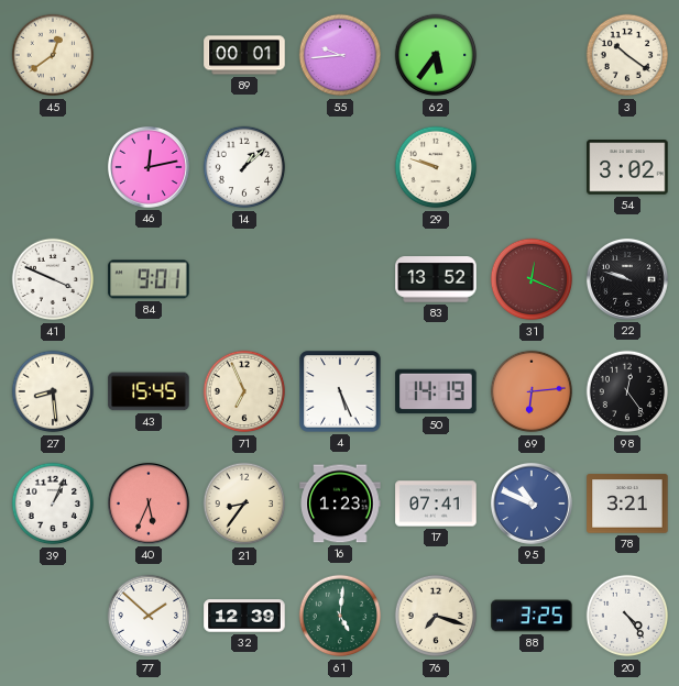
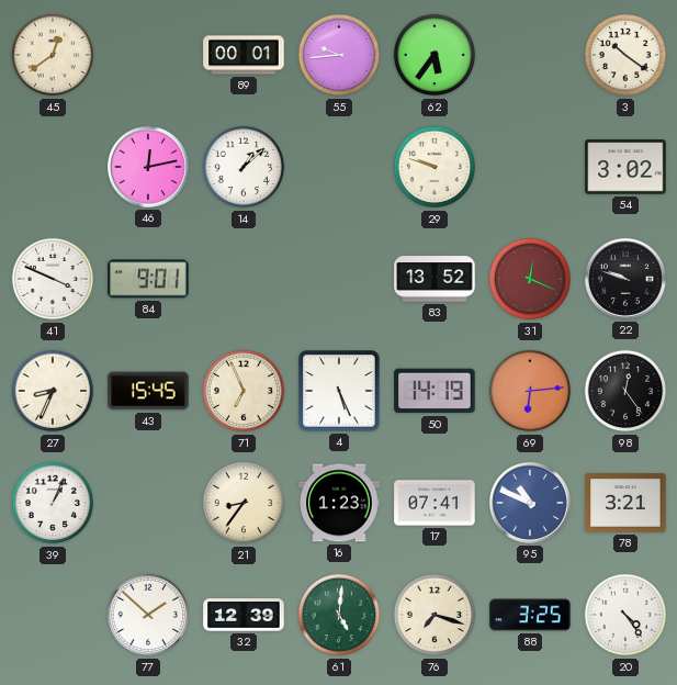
27: 8:29 -> 8:34 (53, 391)
40: 5:34 -> none (149, 504)
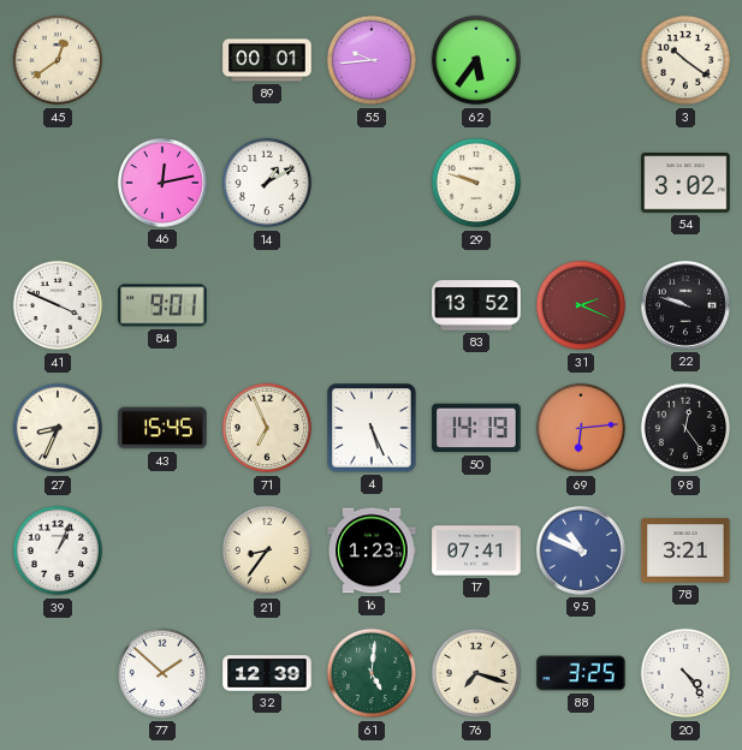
14: 1:08 -> 1:10 (267, 183)
31: 12:19 -> 2:19 (581, 305)
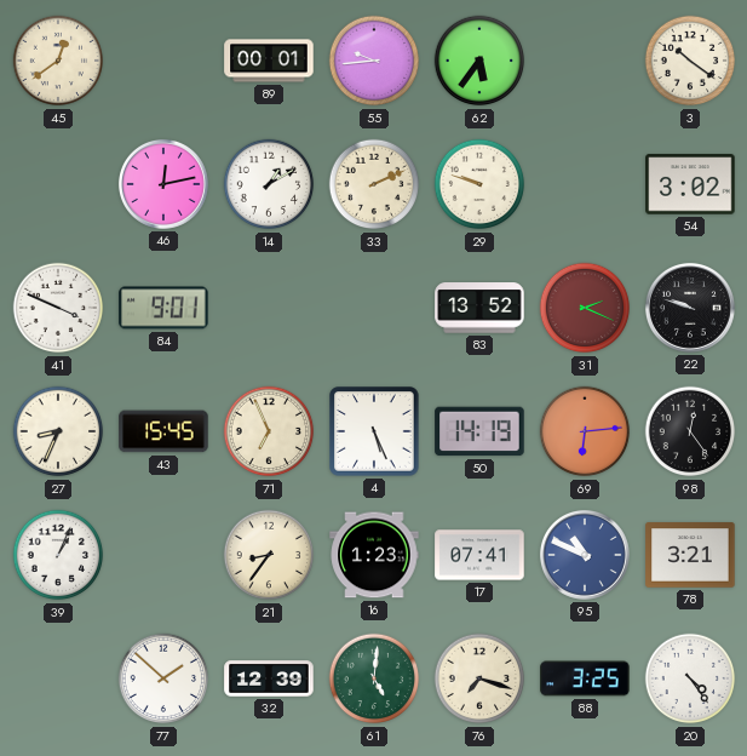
33: none -> 2:11 (374, 184)
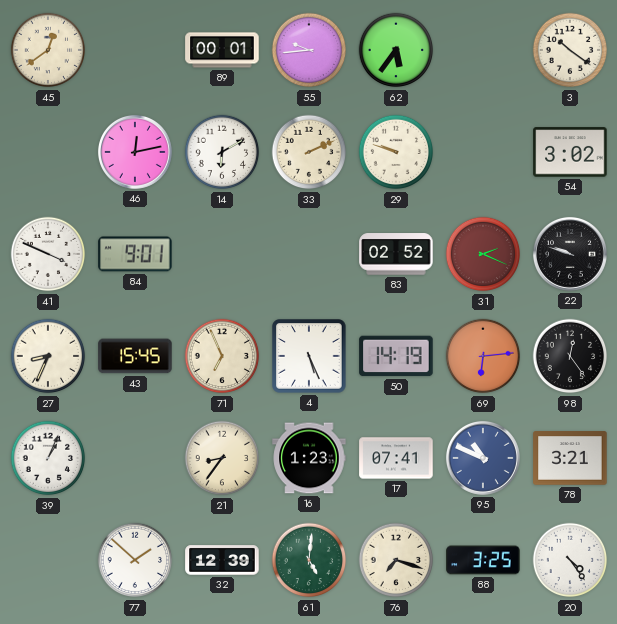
14: 1:10 -> 6:10 (222, 152)
83: 13:52 -> 02:52 (396, 254)
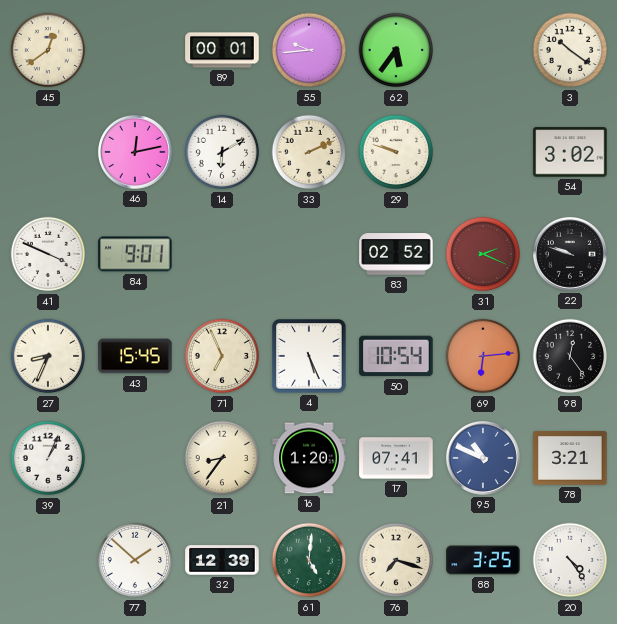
50: 14:19 -> 10:54 (396, 356)
16: 1:23 -> 1:20 (309, 458)
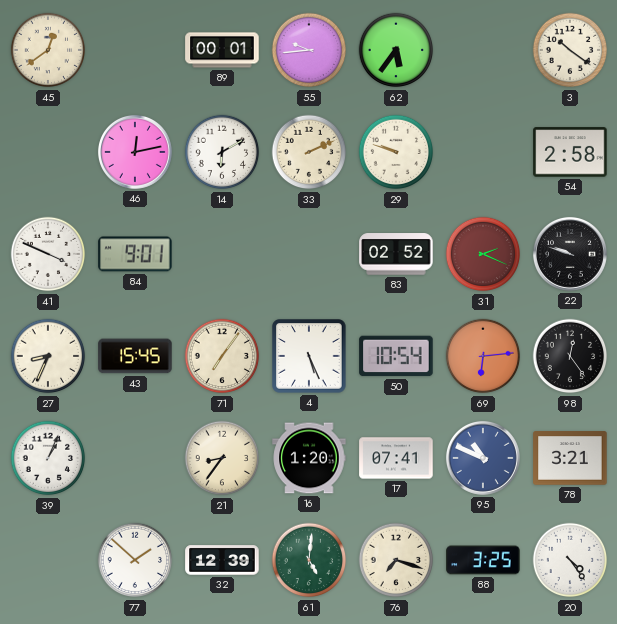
54: 3:02 -> 2:58 (570, 152)
71: 6:56 -> 7:06 (222, 356)
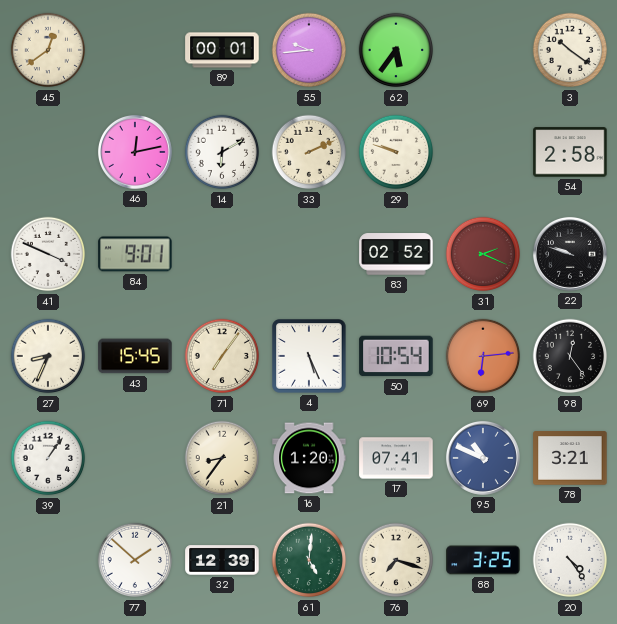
39: 1:04 -> 1:06 (48, 458)
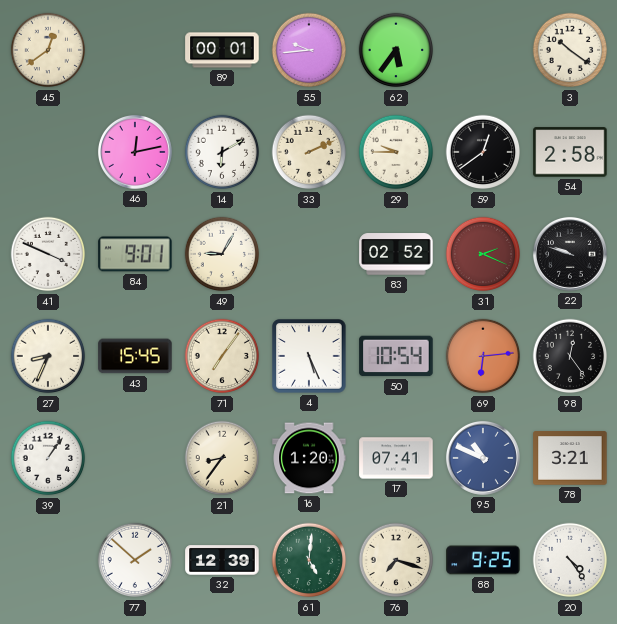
29: 9:48 -> 9:45 (396, 152)
59: none -> 12:39 (483, 152)
49: none -> 9:05 (222, 254)
88: 3:25 -> 9:25 (483, 560)
